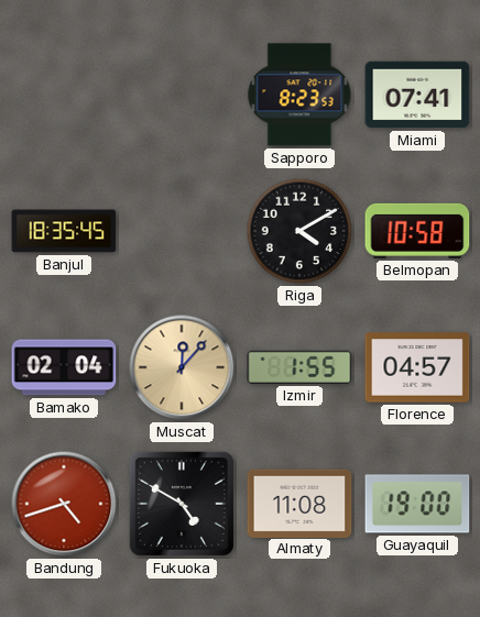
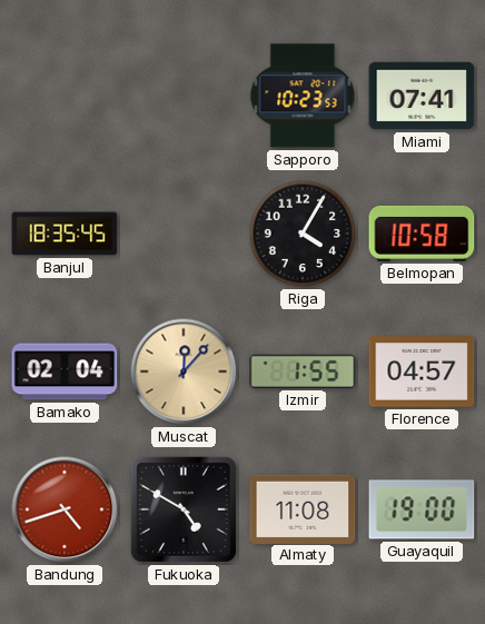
Sapporo: 8:23 -> 10:23 (303, 96)
Riga: 4:10 -> 4:05 (303, 234)
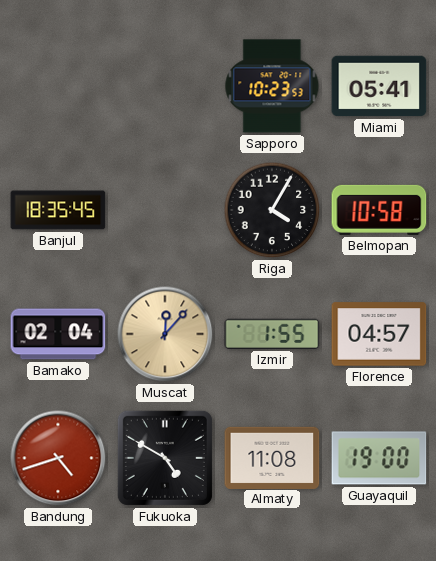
Miami: 07:41 -> 05:41 (379, 86)
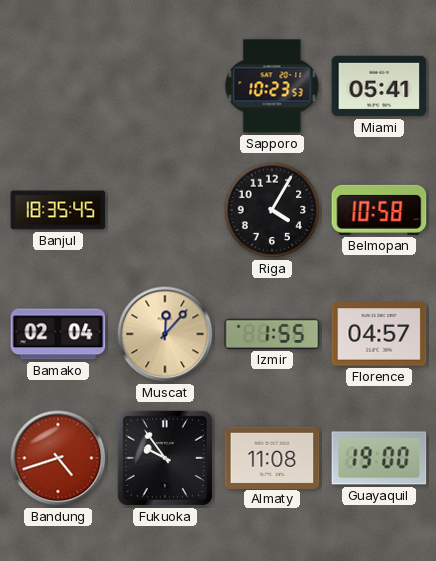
Fukuoka: 4:50 -> 9:54 (165, 458)
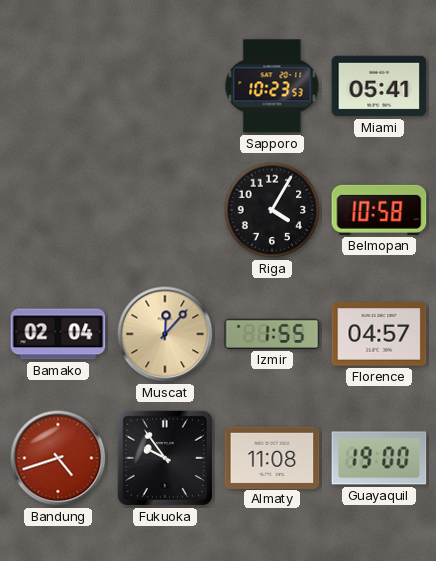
Banjul: 18:35 -> none (58, 210)
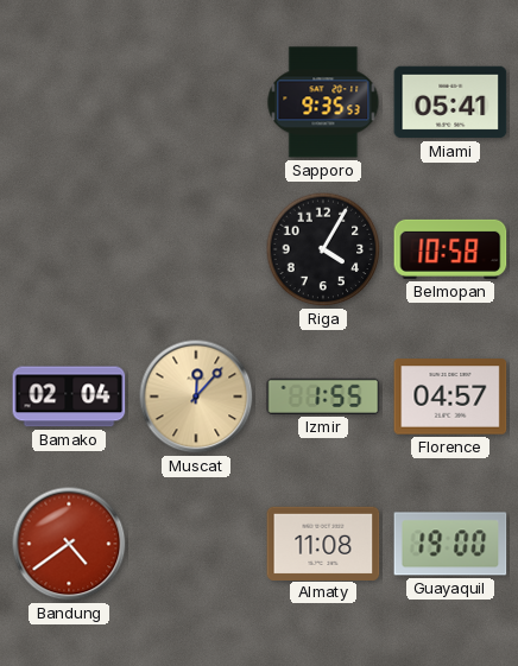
Sapporo: 10:23 -> 9:35 (323, 102)
Bandung: 4:42 -> 4:39 (69, 544)
Fukuoka: 9:54 -> none (165, 458)
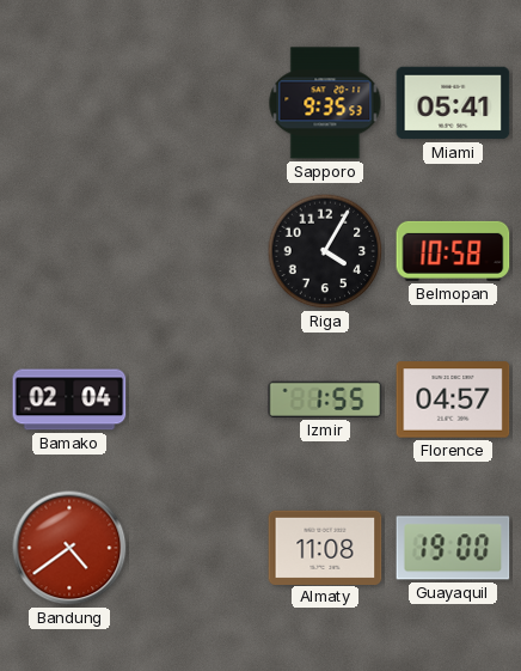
Muscat: 12:07 -> none (196, 397)
